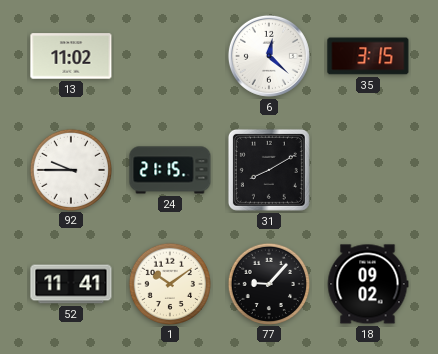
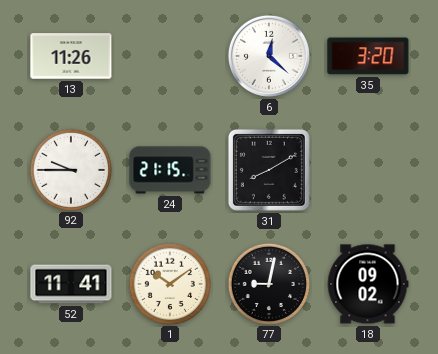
13: 11:02 -> 11:26 (71, 56)
35: 3:15 -> 3:20 (368, 56)
77: 9:07 -> 9:02 (268, 283)
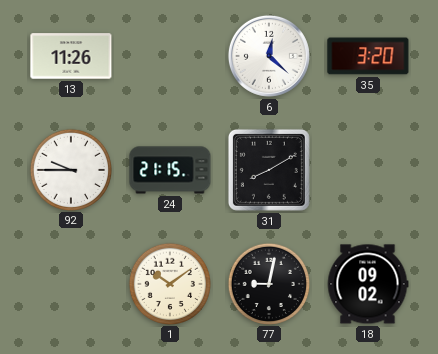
52: 11:41 -> none (71, 284)
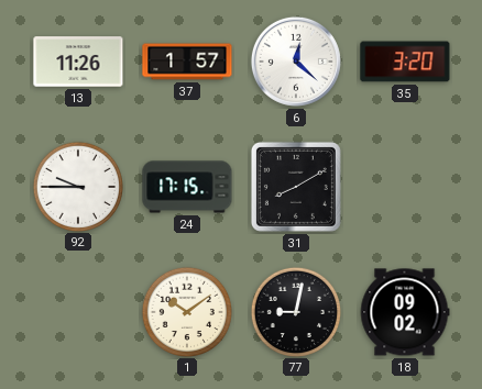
37: none -> 1:57 (187, 62)
24: 21:15 -> 17:15 (187, 187)
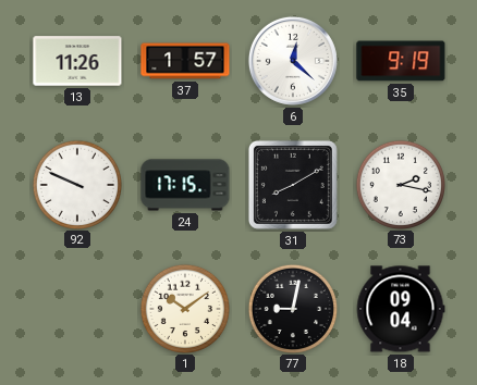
35: 3:20 -> 9:19 (401, 61)
92: 9:45 -> 9:49 (76, 184)
73: none -> 2:17 (400, 184)
18: 09:02 -> 09:04 (401, 309)
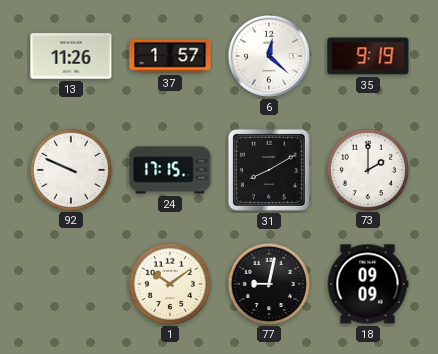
73: 2:17 -> 2:00 (367, 169)
18: 09:04 -> 09:09 (368, 284)
